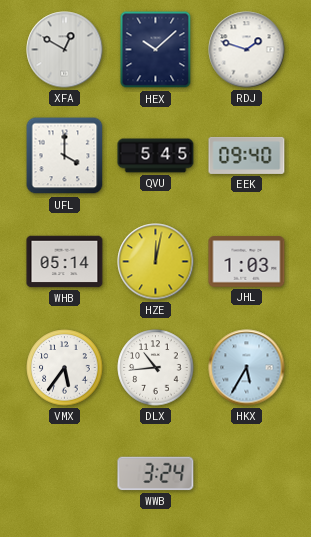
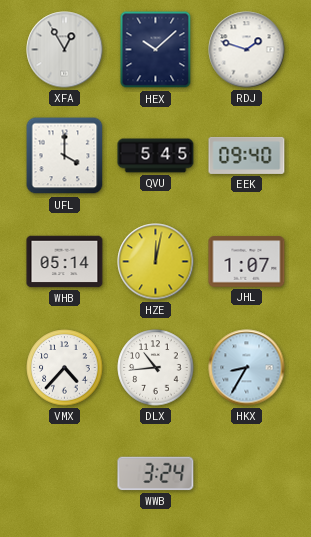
XFA: 12:50 -> 12:55 (65, 50)
JHL: 1:03 -> 1:07 (247, 262)
VMX: 5:36 -> 4:37 (65, 368)
HKX: 5:35 -> 8:35 (247, 368)
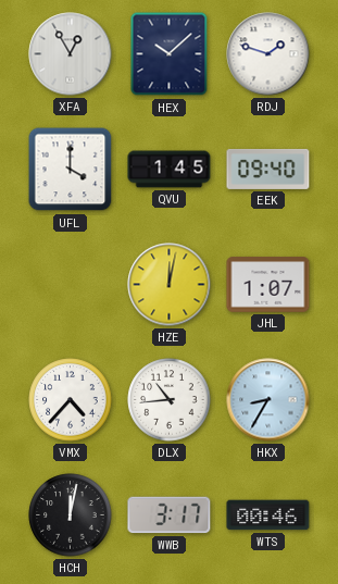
QVU: 5:45 -> 1:45 (170, 170)
WHB: 05:14 -> none (65, 262)
HCH: none -> 12:02 (71, 515)
WWB: 3:24 -> 3:17 (170, 515)
WTS: none -> 00:46 (268, 515)
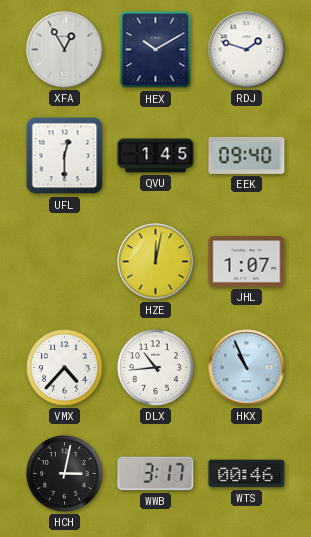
HEX: 10:08 -> 10:10 (156, 50)
UFL: 4:00 -> 12:30 (65, 156)
HKX: 8:35 -> 10:56 (247, 368)
HCH: 12:02 -> 3:02 (65, 474)
